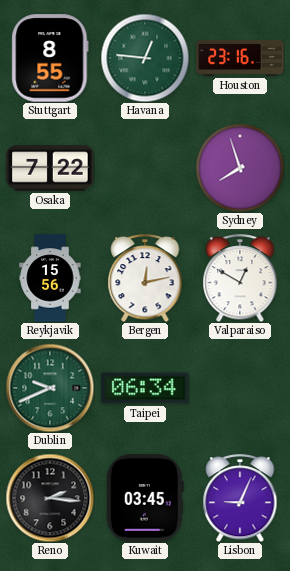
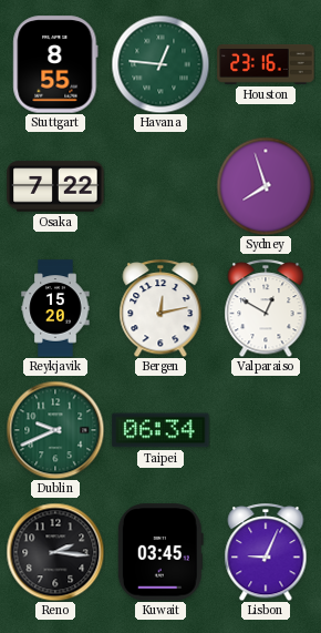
Reykjavik: 15:56 -> 15:20 (55, 308)
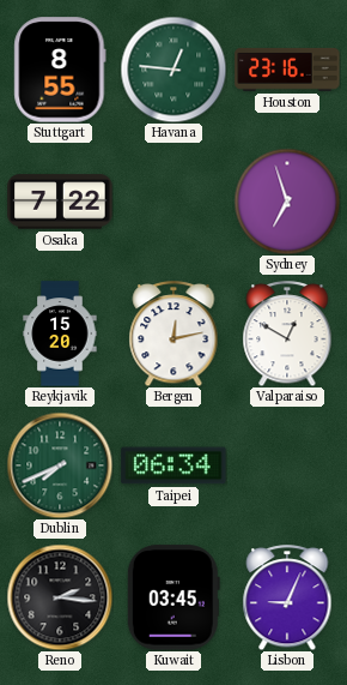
Sydney: 7:57 -> 6:57 (287, 202)
Dublin: 9:41 -> 7:41 (60, 465)
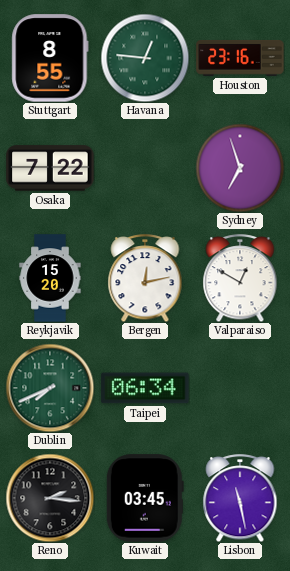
Lisbon: 9:04 -> 11:28 (240, 498)
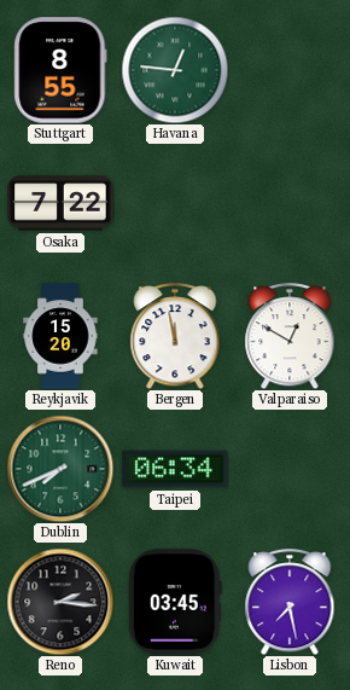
Houston: 23:16 -> none (240, 58)
Sydney: 6:57 -> none (240, 168)
Bergen: 12:13 -> 11:58 (175, 336)
Lisbon: 11:28 -> 7:28 (290, 602)
